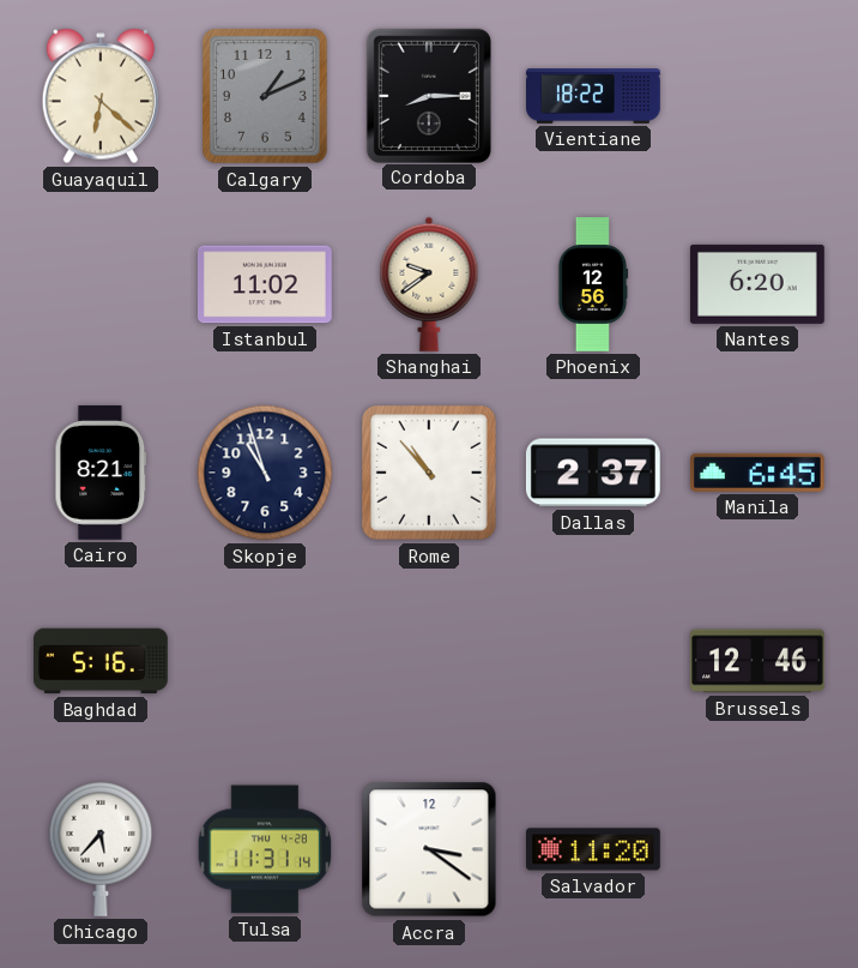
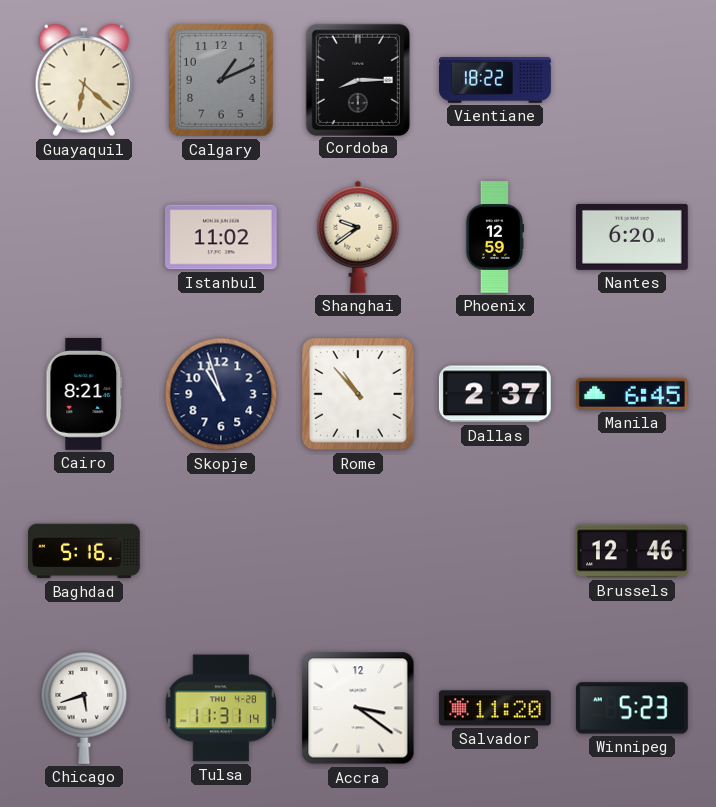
Phoenix: 12:56 -> 12:59 (495, 238)
Chicago: 5:37 -> 5:42 (84, 708)
Winnipeg: none -> 5:23 (632, 708)
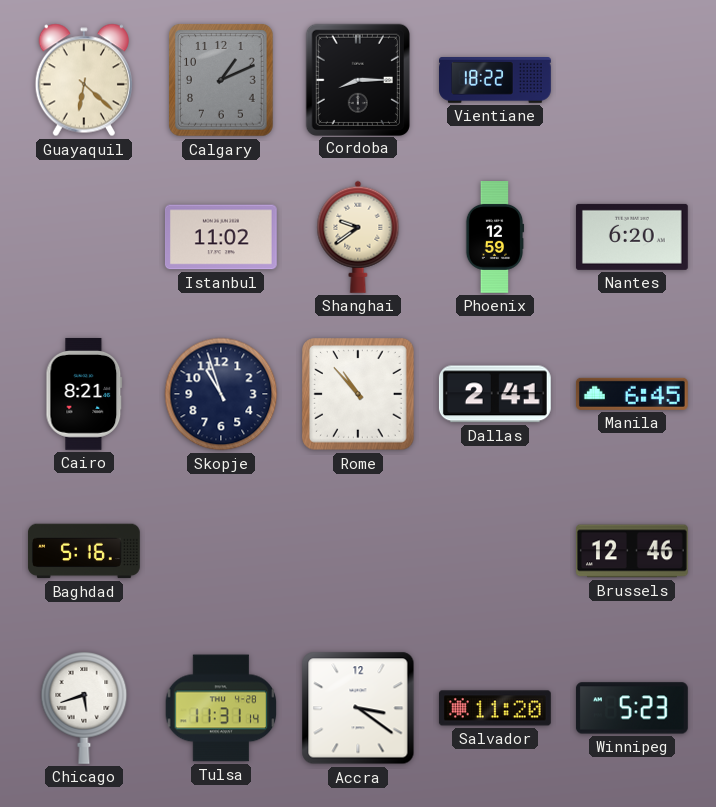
Dallas: 2:37 -> 2:41 (495, 394)
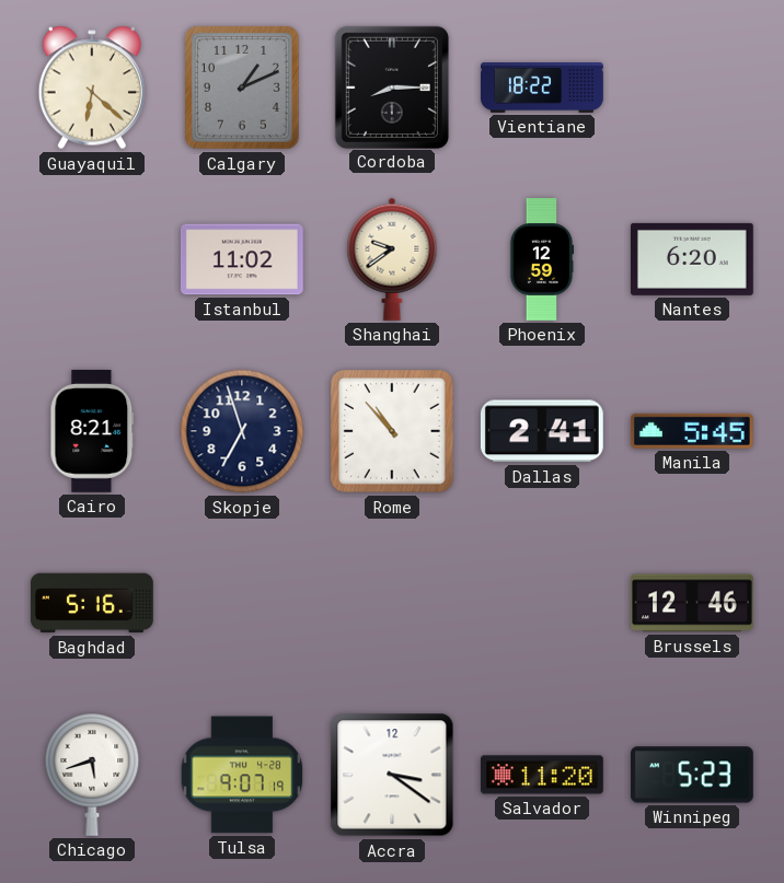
Skopje: 10:57 -> 6:57 (242, 431)
Manila: 6:45 -> 5:45 (692, 431)
Tulsa: 11:31 -> 9:07 (242, 775)
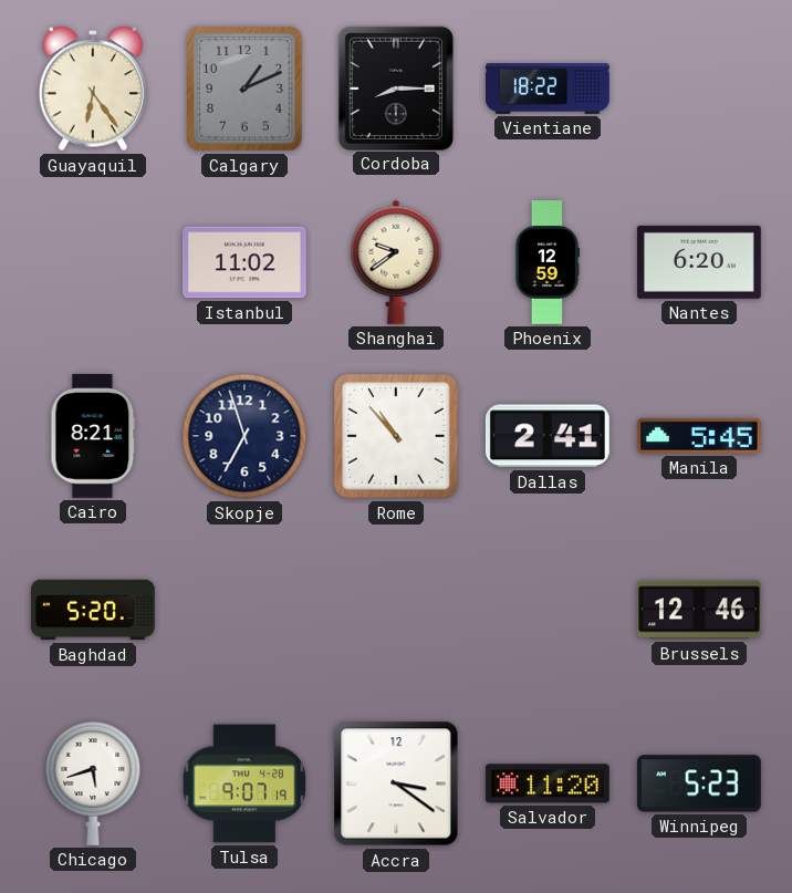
Guayaquil: 6:22 -> 6:24 (92, 89)
Baghdad: 5:16 -> 5:20 (94, 610)
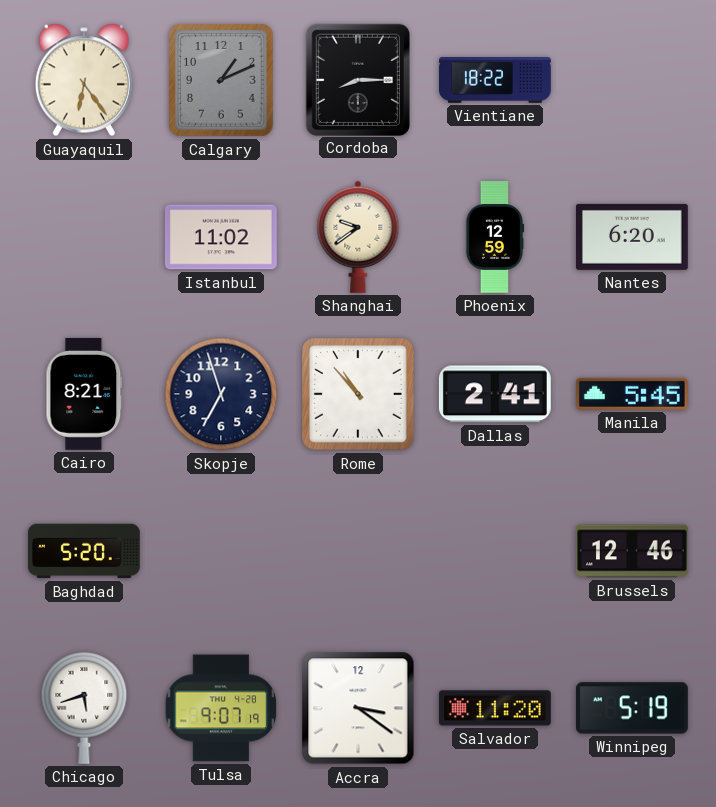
Winnipeg: 5:23 -> 5:19 (632, 708)
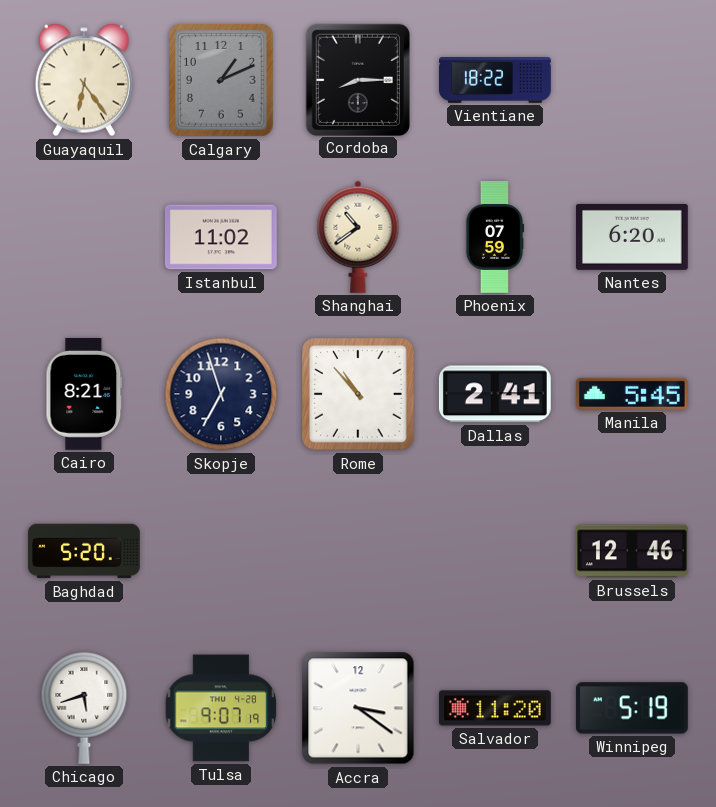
Shanghai: 9:39 -> 10:39 (358, 237)
Phoenix: 12:59 -> 07:59 (495, 238)
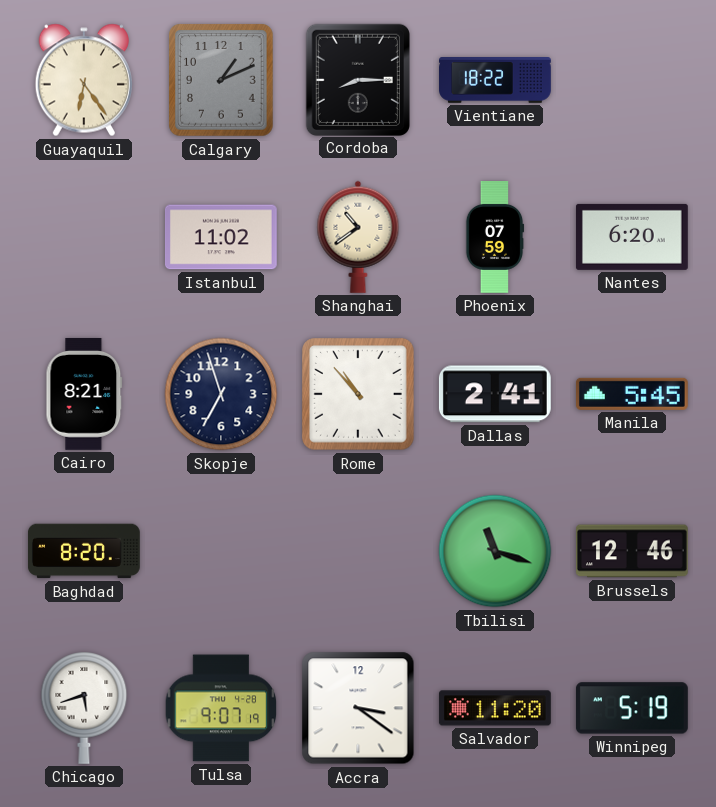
Baghdad: 5:20 -> 8:20 (85, 551)
Tbilisi: none -> 11:18 (495, 551)
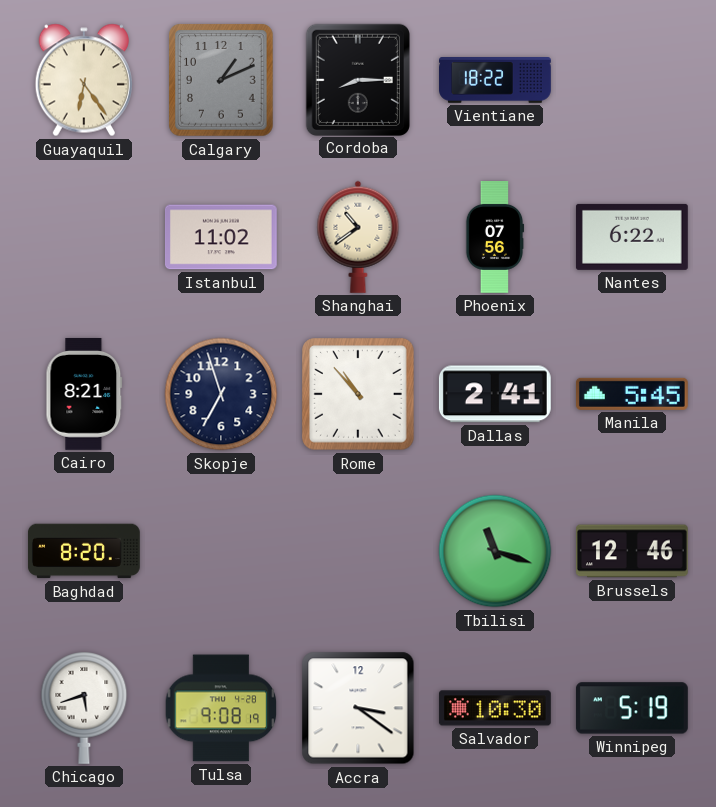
Phoenix: 07:59 -> 07:56 (495, 238)
Nantes: 6:20 -> 6:22 (632, 237)
Tulsa: 9:07 -> 9:08 (221, 708)
Salvador: 11:20 -> 10:30 (495, 708)
